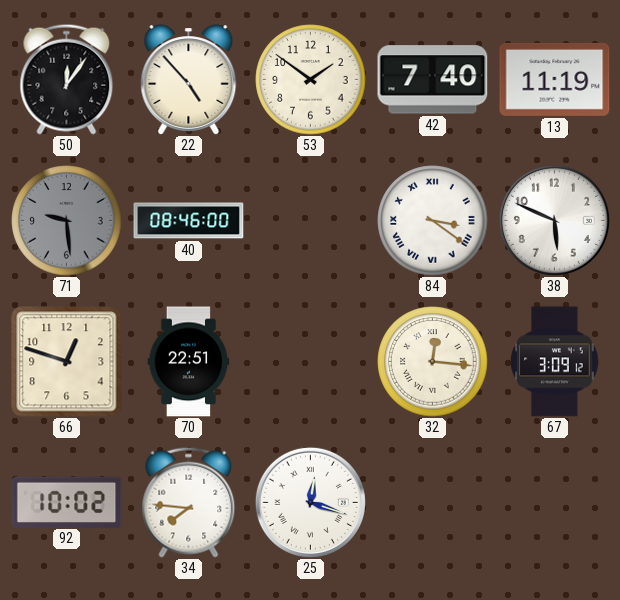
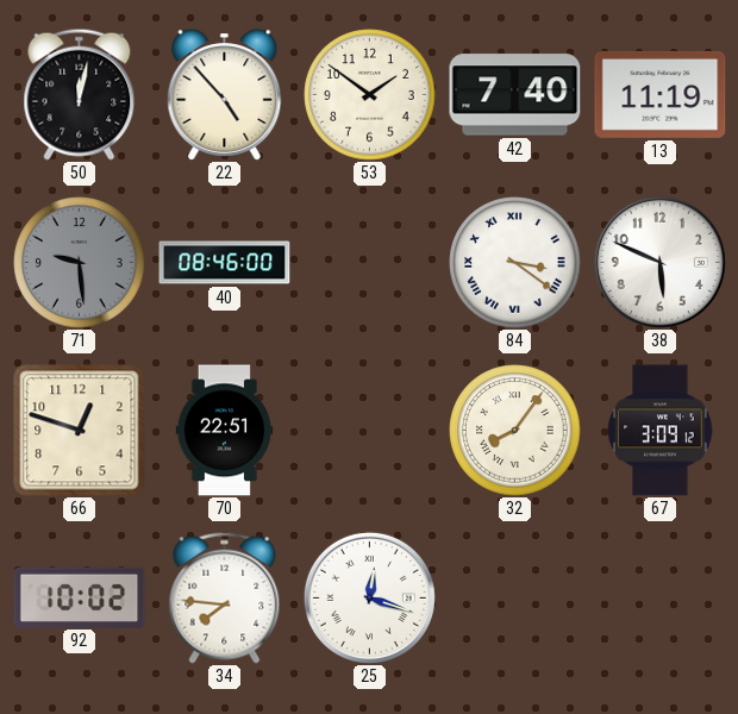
50: 12:06 -> 12:02 (80, 94)
32: 12:16 -> 8:06 (515, 431)
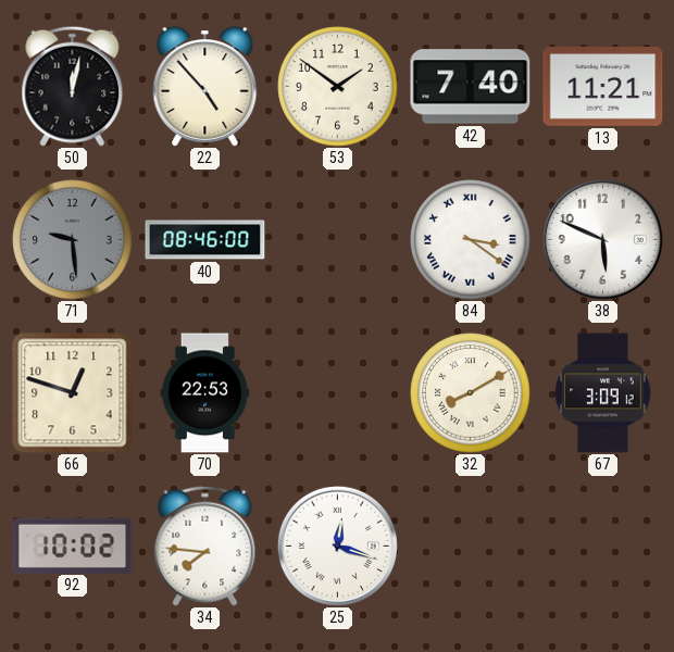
13: 11:19 -> 11:21 (603, 86)
70: 22:51 -> 22:53 (205, 393)
32: 8:06 -> 8:10 (471, 393)
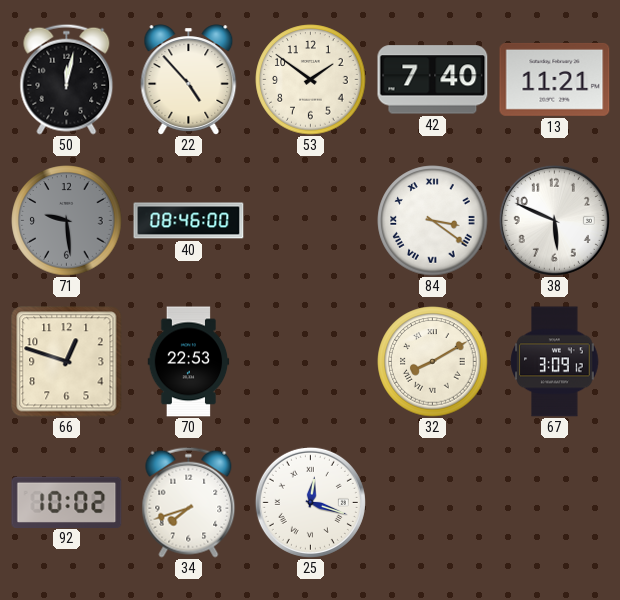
34: 7:46 -> 7:42 (189, 502)
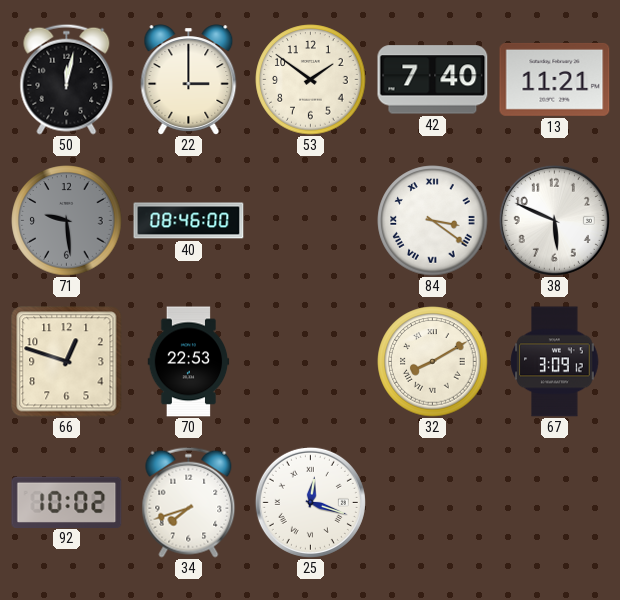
22: 4:53 -> 3:00 (189, 80)
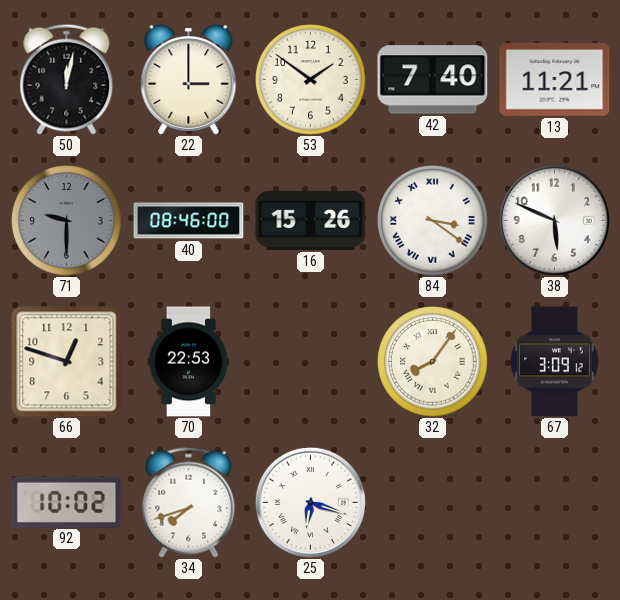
71: 9:29 -> 9:30 (67, 221)
16: none -> 15:26 (311, 220)
32: 8:10 -> 8:06 (433, 362)
25: 12:18 -> 6:18 (310, 502)
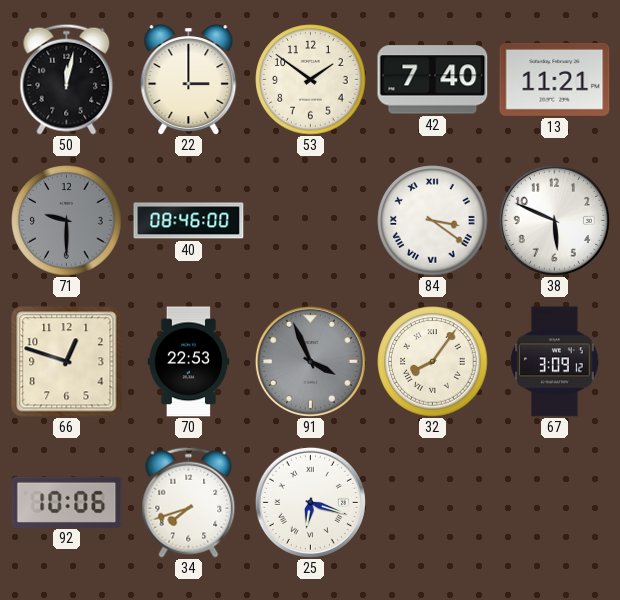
16: 15:26 -> none (311, 220)
91: none -> 3:56 (310, 361)
92: 10:02 -> 10:06 (67, 502)
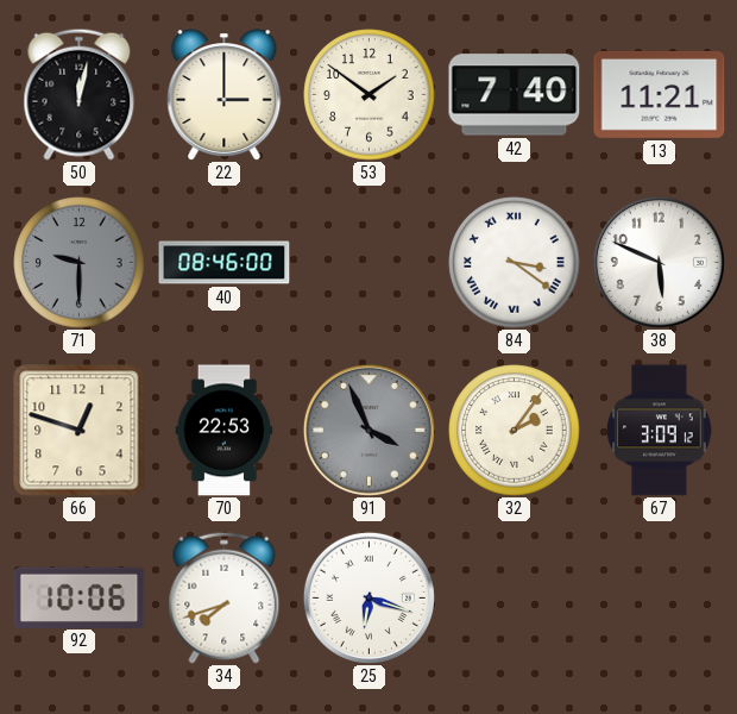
32: 8:06 -> 2:06 (515, 431)
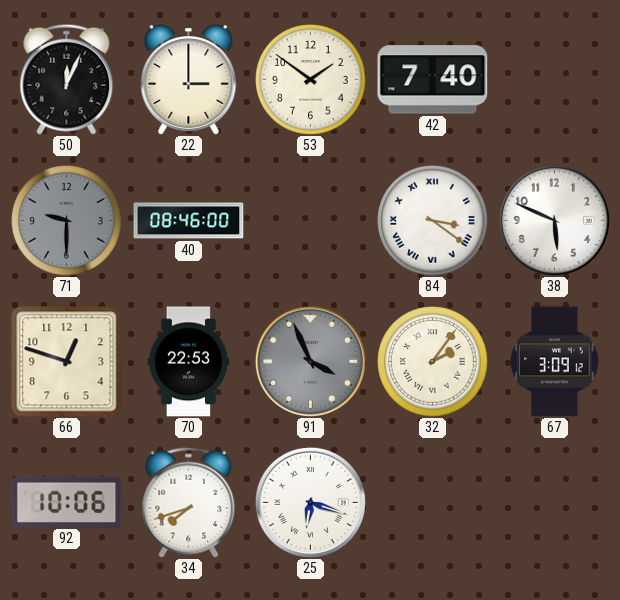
50: 12:02 -> 12:04 (67, 79)
13: 11:21 -> none (660, 94)
